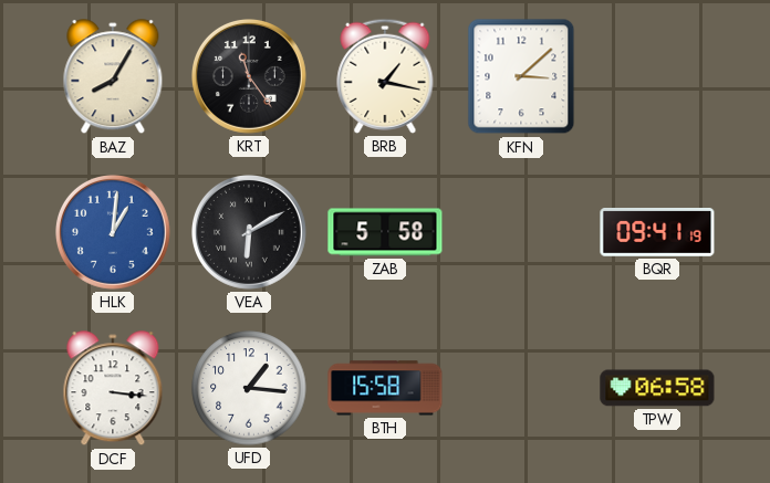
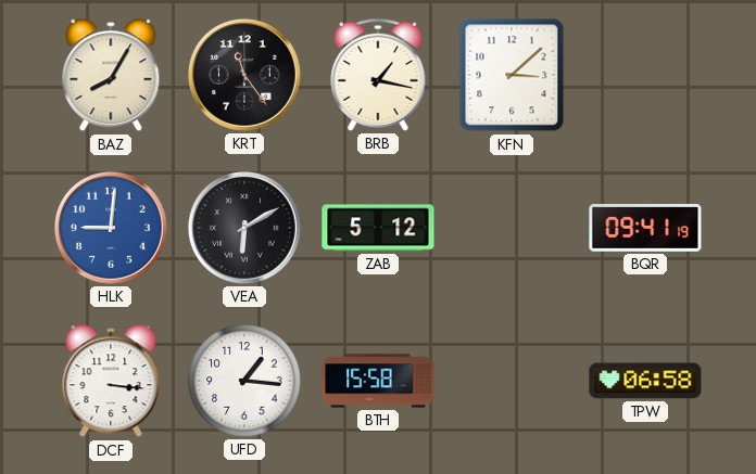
HLK: 1:01 -> 9:01 (111, 228)
ZAB: 5:58 -> 5:12 (378, 228)
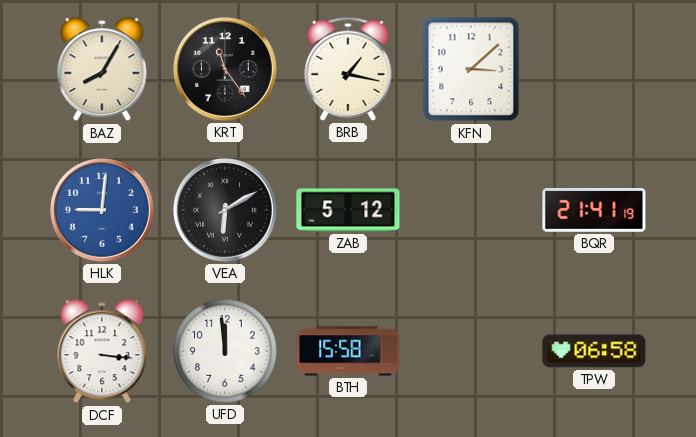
BQR: 09:41 -> 21:41 (594, 211)
UFD: 1:16 -> 11:59 (225, 351)
